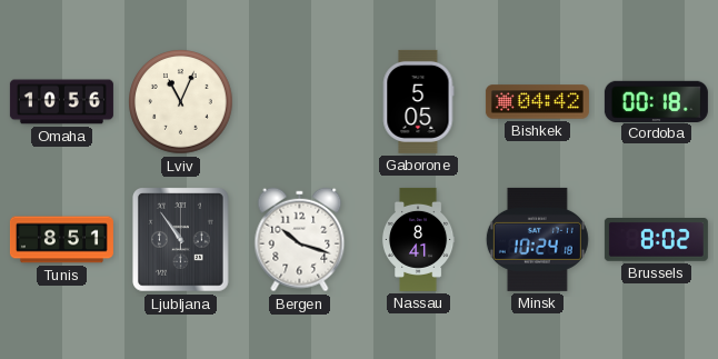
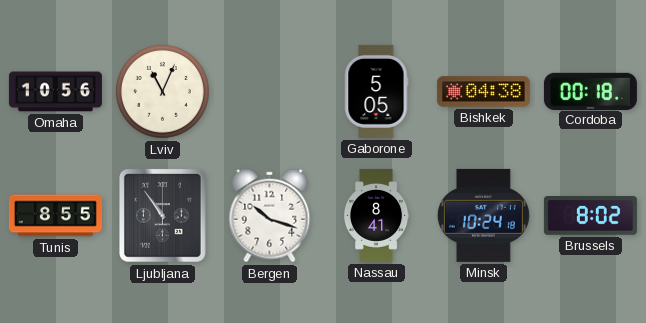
Bishkek: 04:42 -> 04:38 (483, 92)
Tunis: 8:51 -> 8:55 (55, 216)
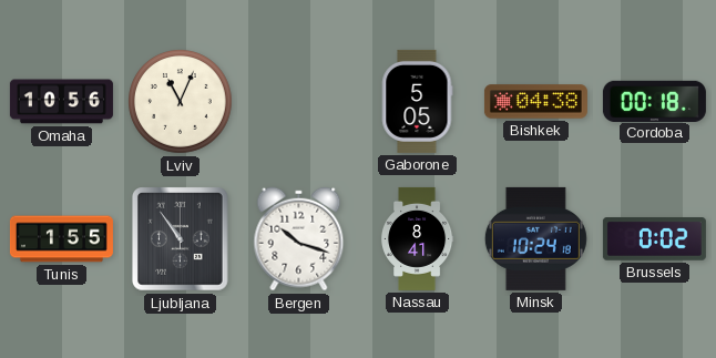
Tunis: 8:55 -> 1:55 (61, 239)
Brussels: 8:02 -> 0:02 (654, 239)
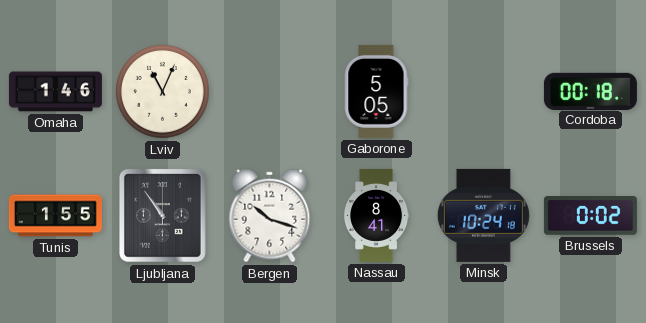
Omaha: 10:56 -> 1:46 (55, 92)
Bishkek: 04:38 -> none (535, 102)
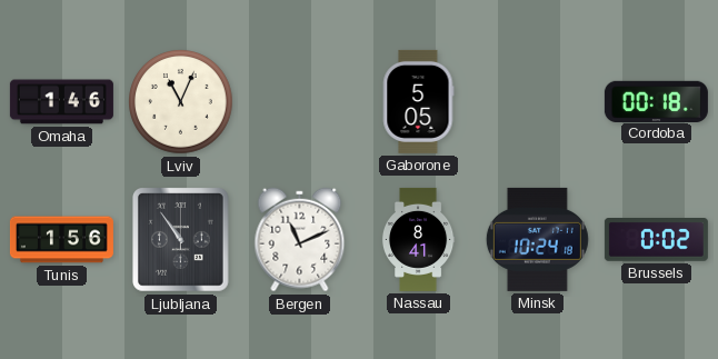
Tunis: 1:55 -> 1:56 (61, 240)
Bergen: 10:18 -> 11:11 (300, 240)
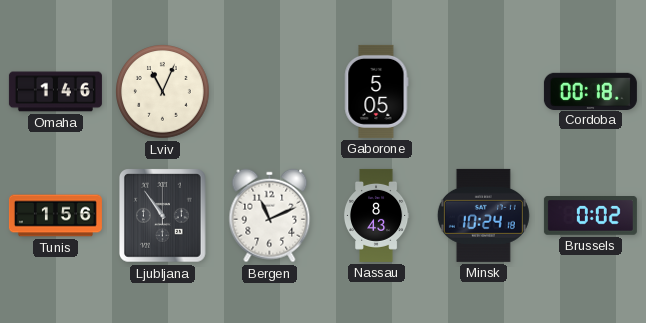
Nassau: 8:41 -> 8:43 (376, 215)
